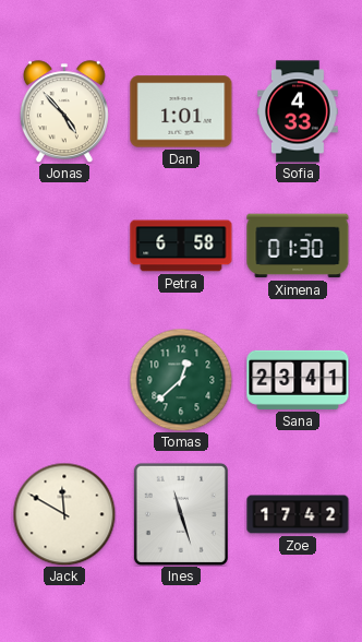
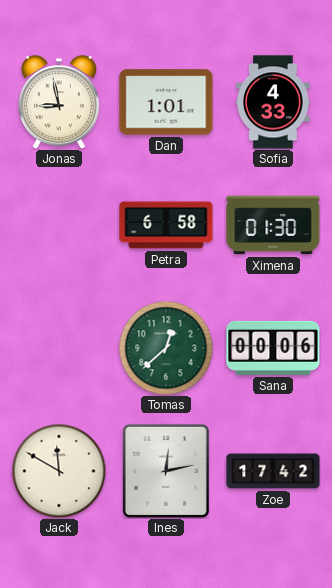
Jonas: 4:53 -> 8:58 (59, 102)
Sana: 23:41 -> 00:06 (273, 348)
Ines: 11:27 -> 12:13 (166, 471)
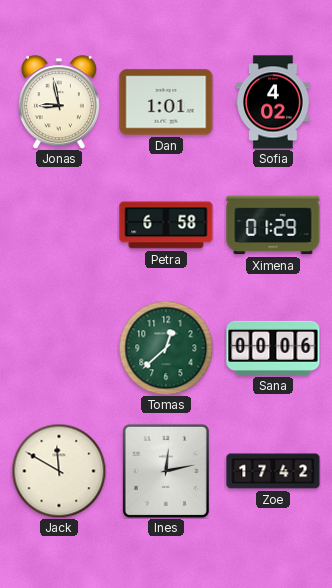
Sofia: 4:33 -> 4:02 (273, 102)
Ximena: 01:30 -> 01:29 (273, 225)
